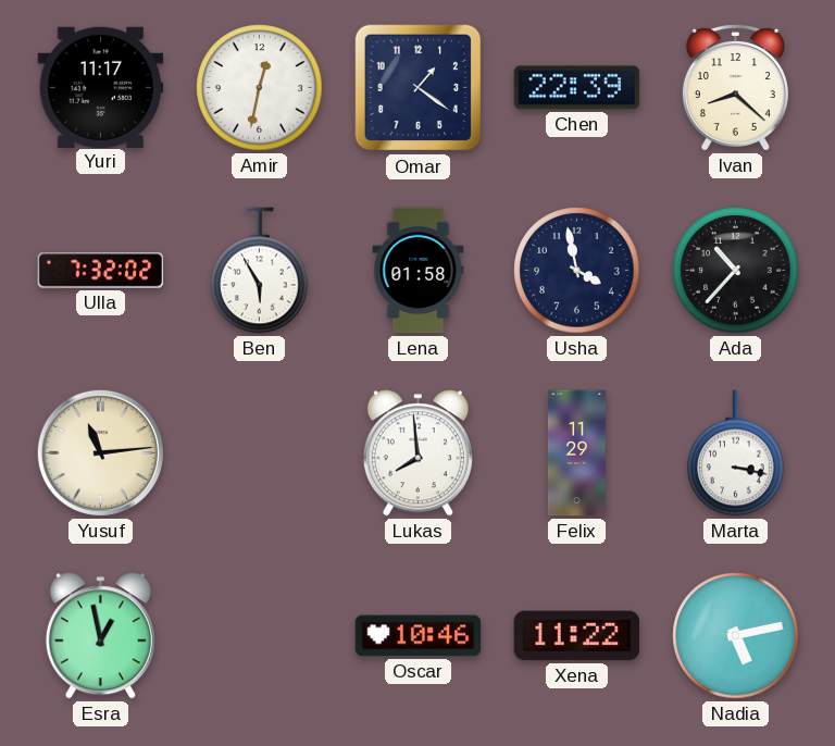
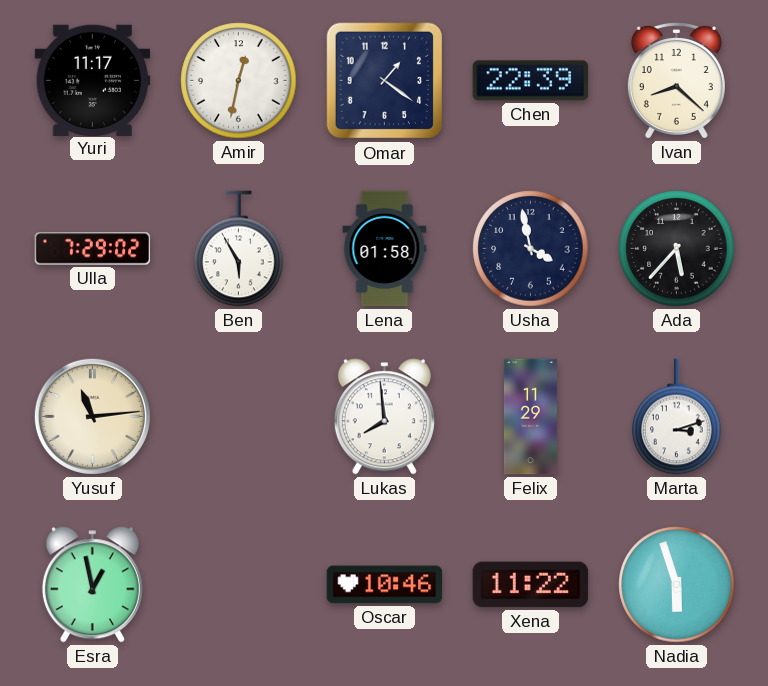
Ulla: 7:32 -> 7:29 (93, 249)
Ada: 10:37 -> 5:37 (677, 249)
Marta: 3:17 -> 3:12 (677, 417)
Nadia: 5:13 -> 5:57 (677, 585)
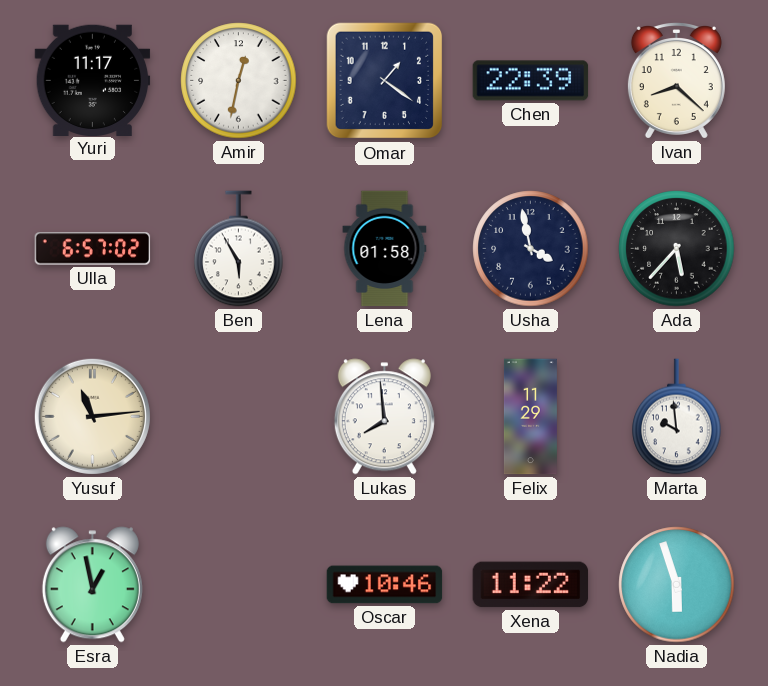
Ulla: 7:29 -> 6:57 (93, 249)
Marta: 3:12 -> 9:59 (677, 417)
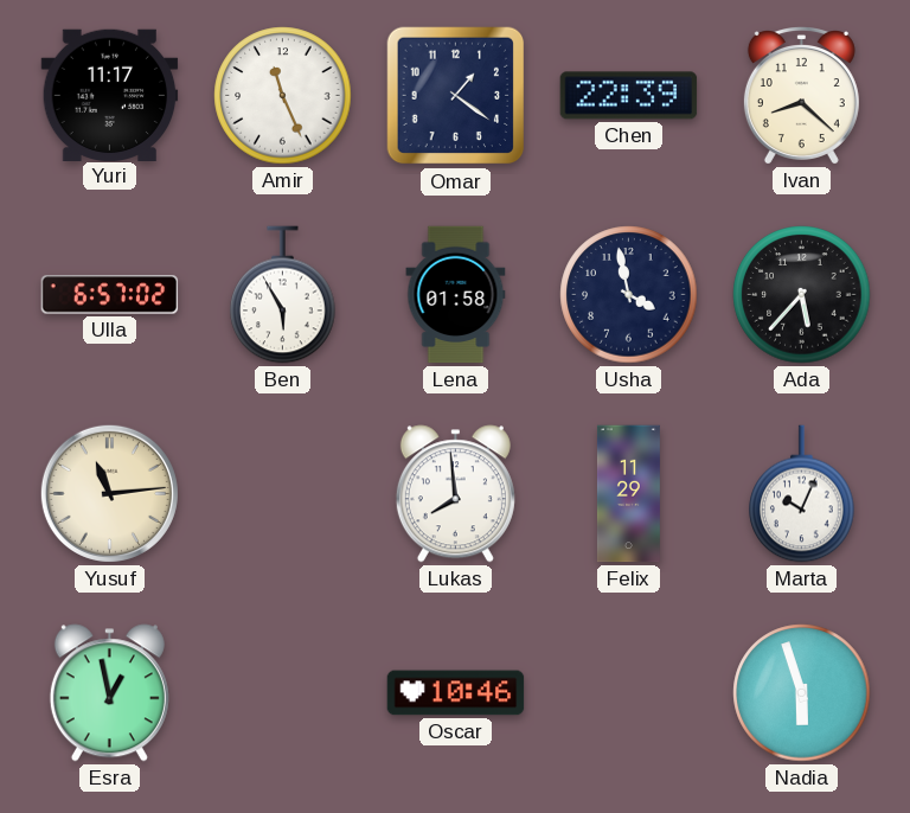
Amir: 12:32 -> 11:26 (283, 96)
Marta: 9:59 -> 10:04 (802, 494)
Xena: 11:22 -> none (531, 585)
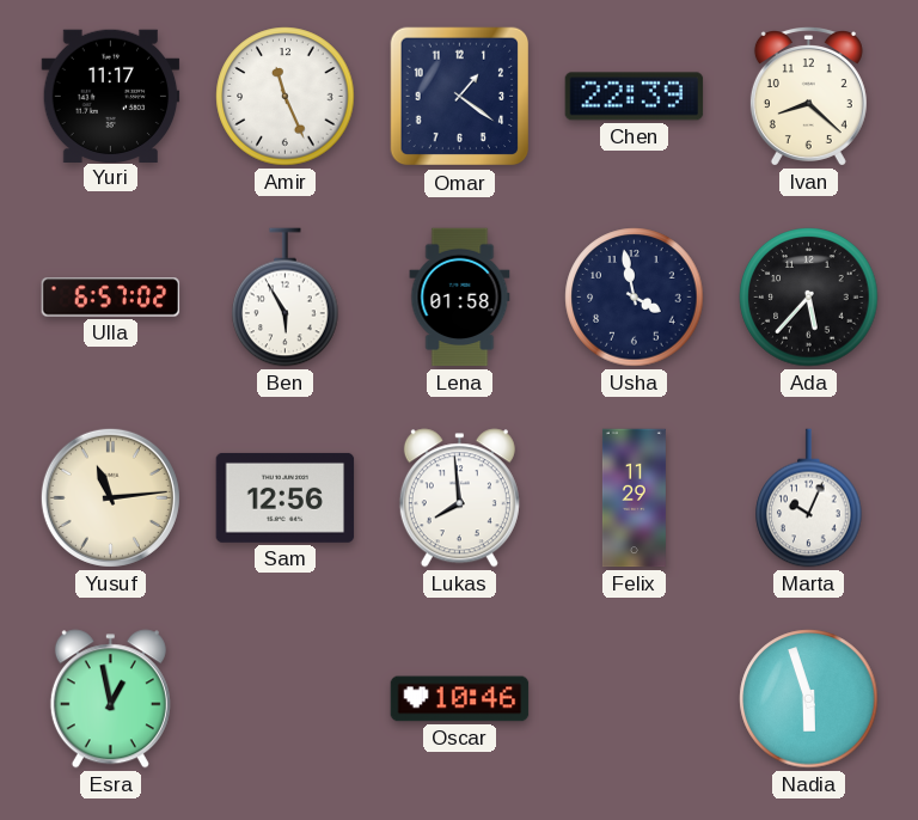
Sam: none -> 12:56 (286, 497)
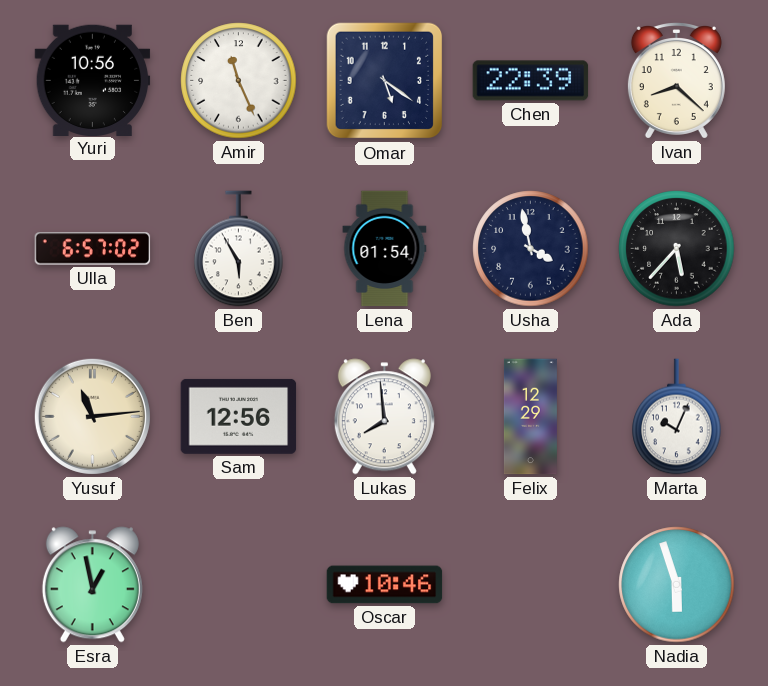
Yuri: 11:17 -> 10:56 (93, 80)
Omar: 1:21 -> 5:21 (385, 81)
Lena: 01:58 -> 01:54 (385, 249)
Felix: 11:29 -> 12:29 (530, 417)
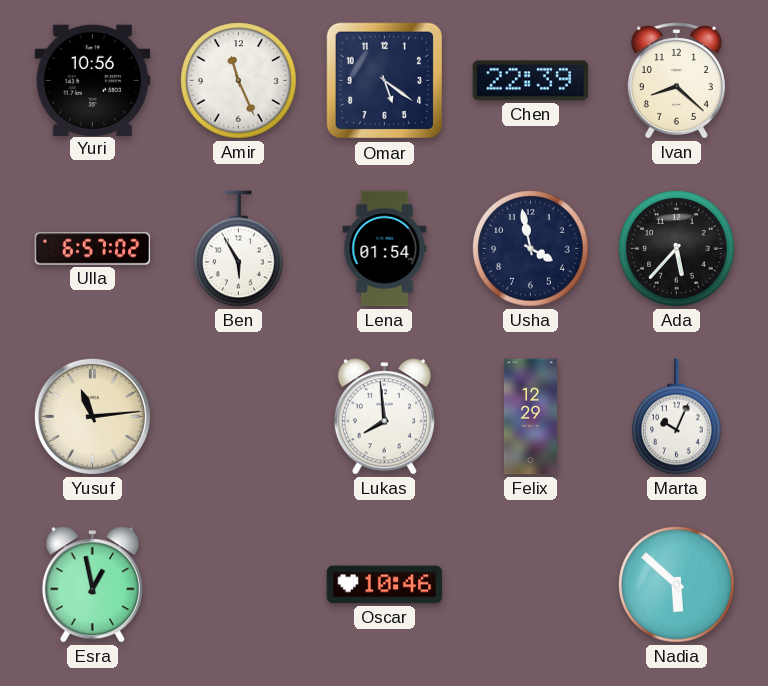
Sam: 12:56 -> none (239, 416)
Nadia: 5:57 -> 5:52 (677, 585)
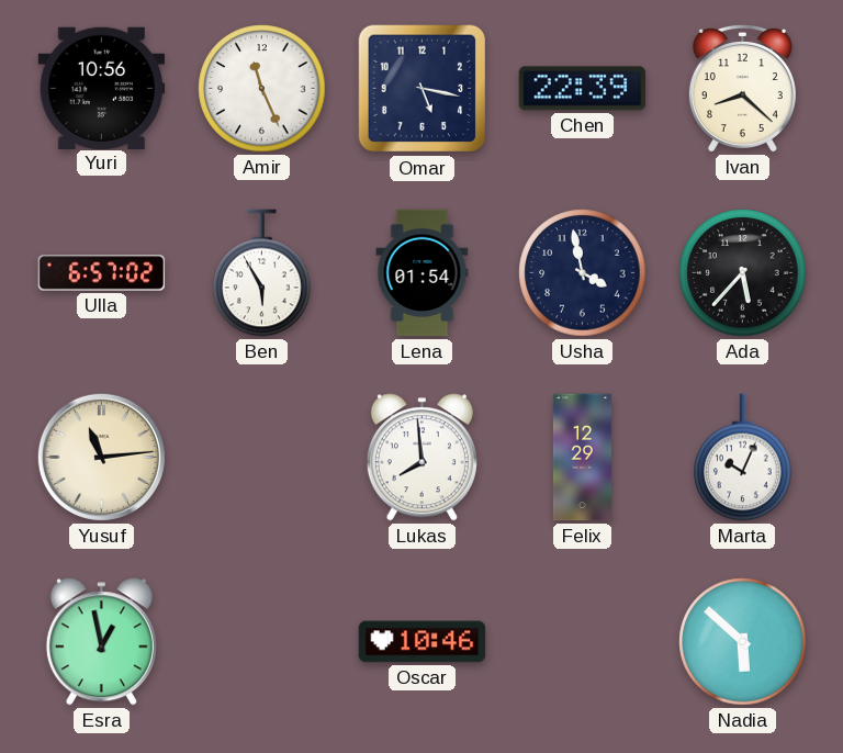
Omar: 5:21 -> 5:17 (423, 89)
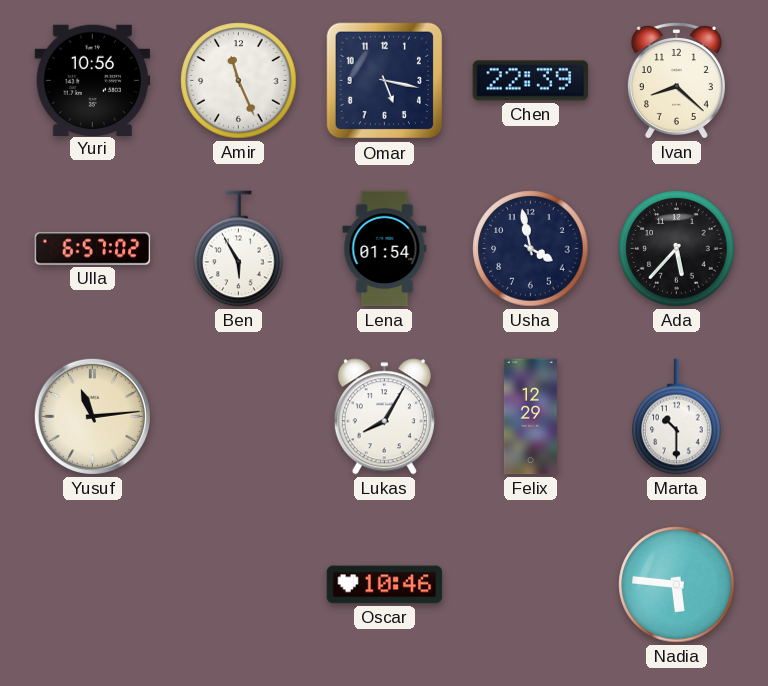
Lukas: 7:59 -> 8:05 (384, 417)
Marta: 10:04 -> 10:30 (677, 417)
Esra: 12:58 -> none (101, 642)
Nadia: 5:52 -> 5:46 (677, 585)
